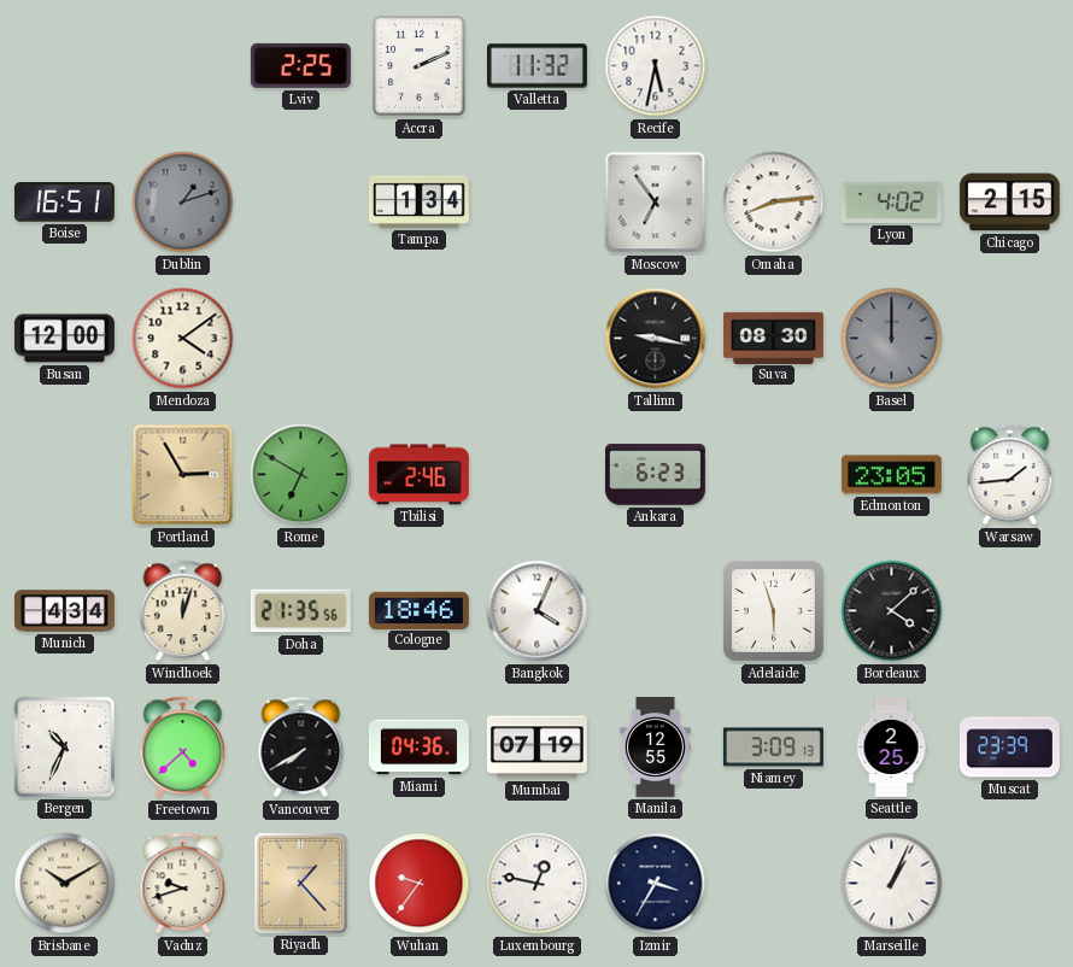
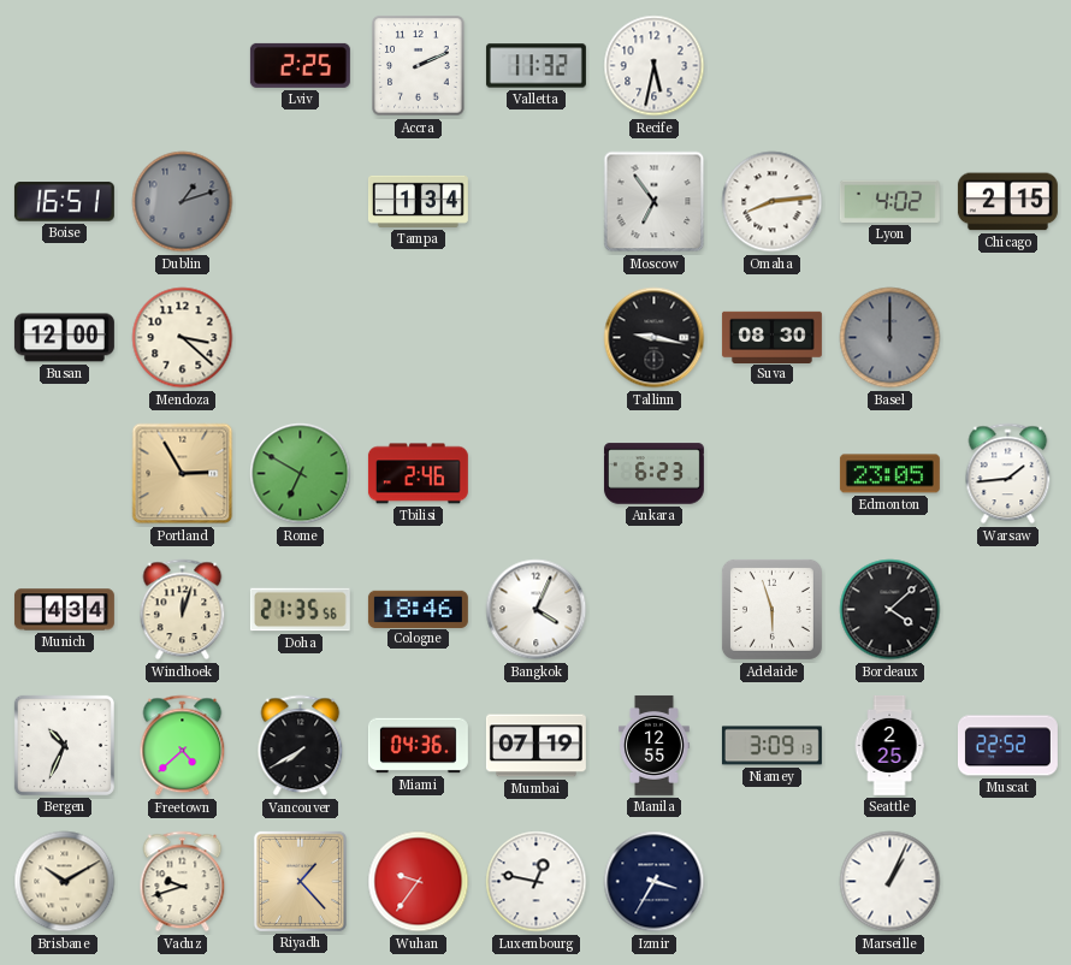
Mendoza: 4:09 -> 3:22 (183, 338)
Muscat: 23:39 -> 22:52 (1007, 746)
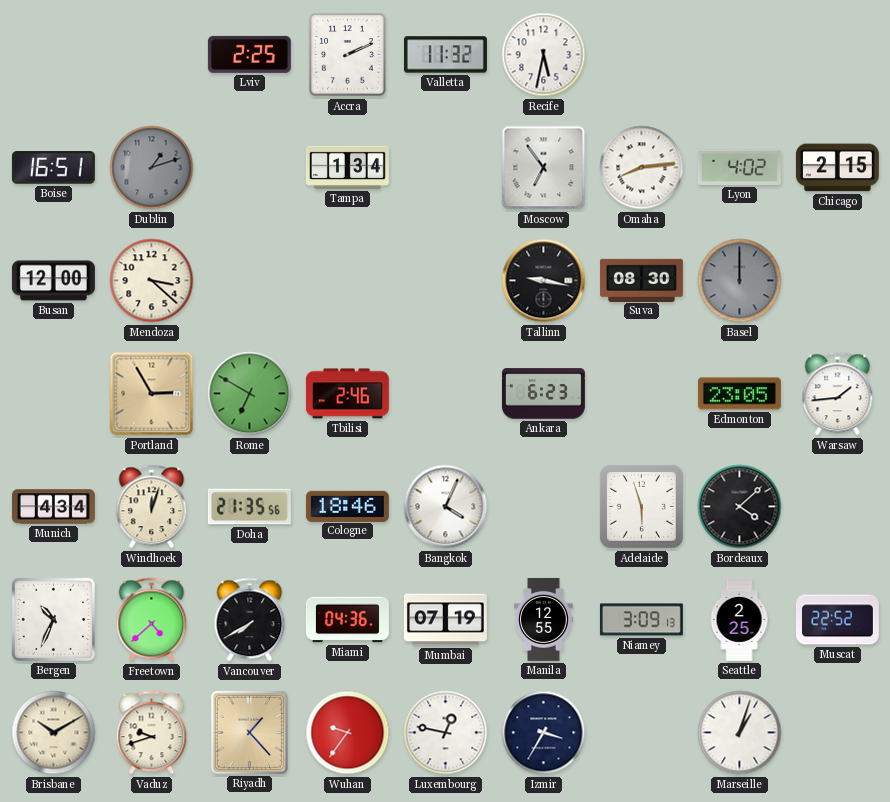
Marseille: 1:04 -> 1:03 (740, 733)
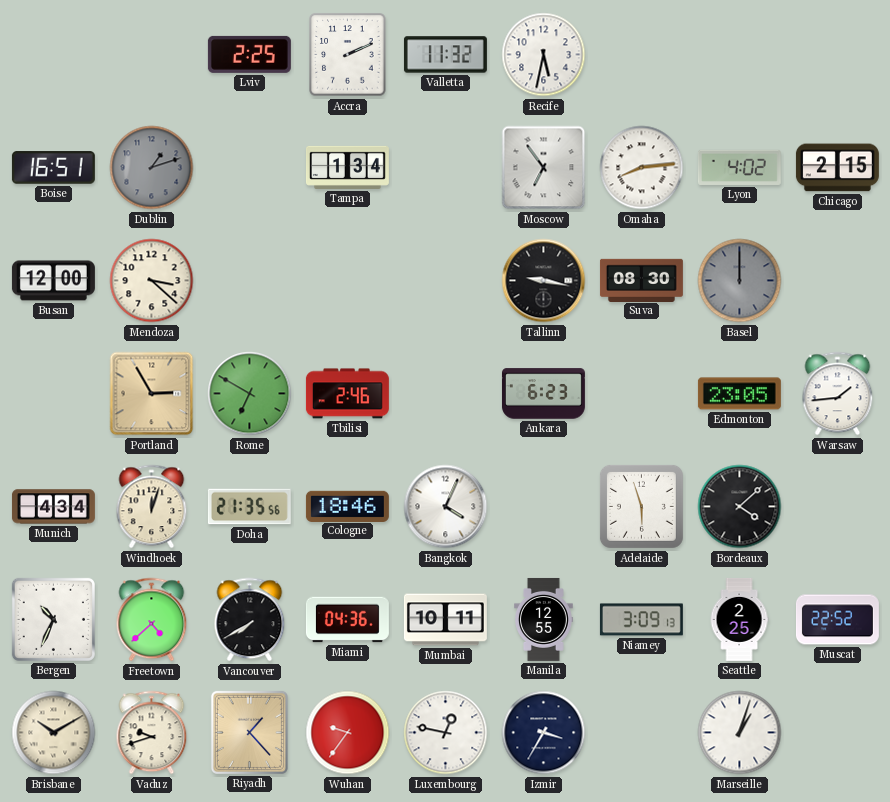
Mumbai: 07:19 -> 10:11 (445, 620)
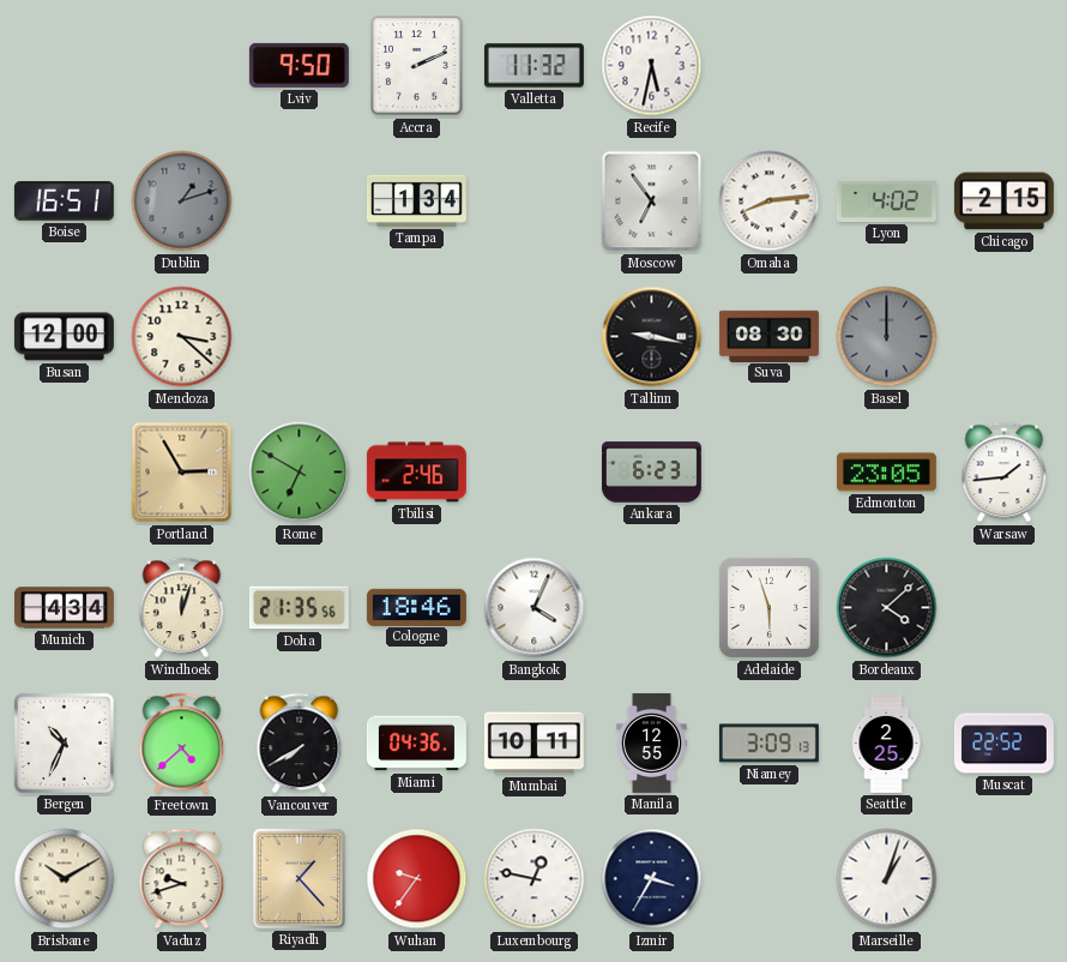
Lviv: 2:25 -> 9:50 (299, 65)
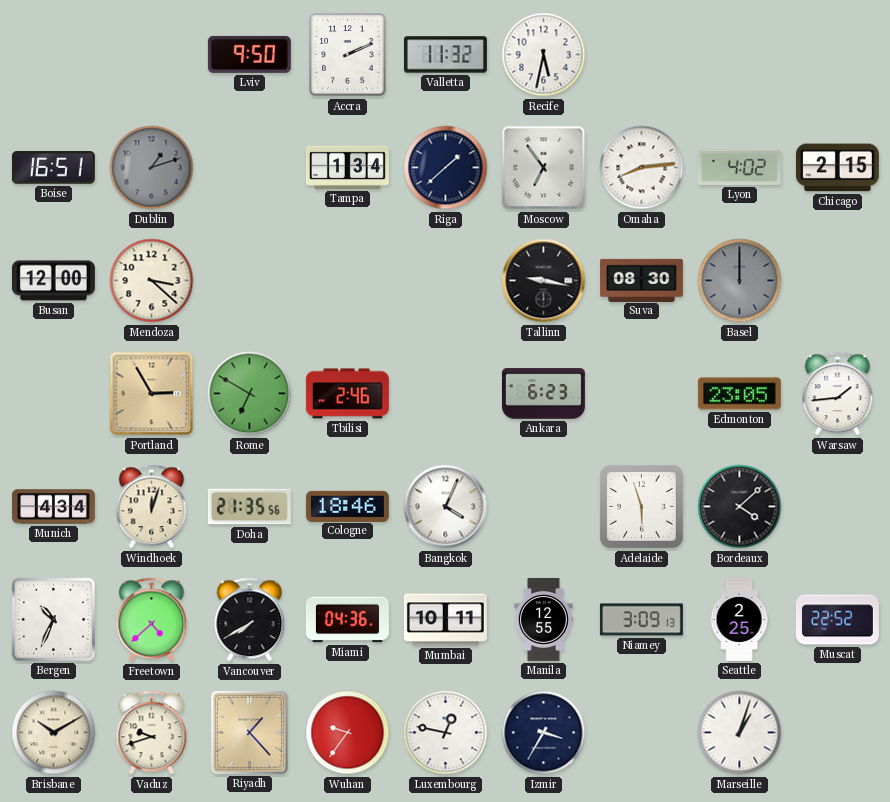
Riga: none -> 1:38 (446, 168)
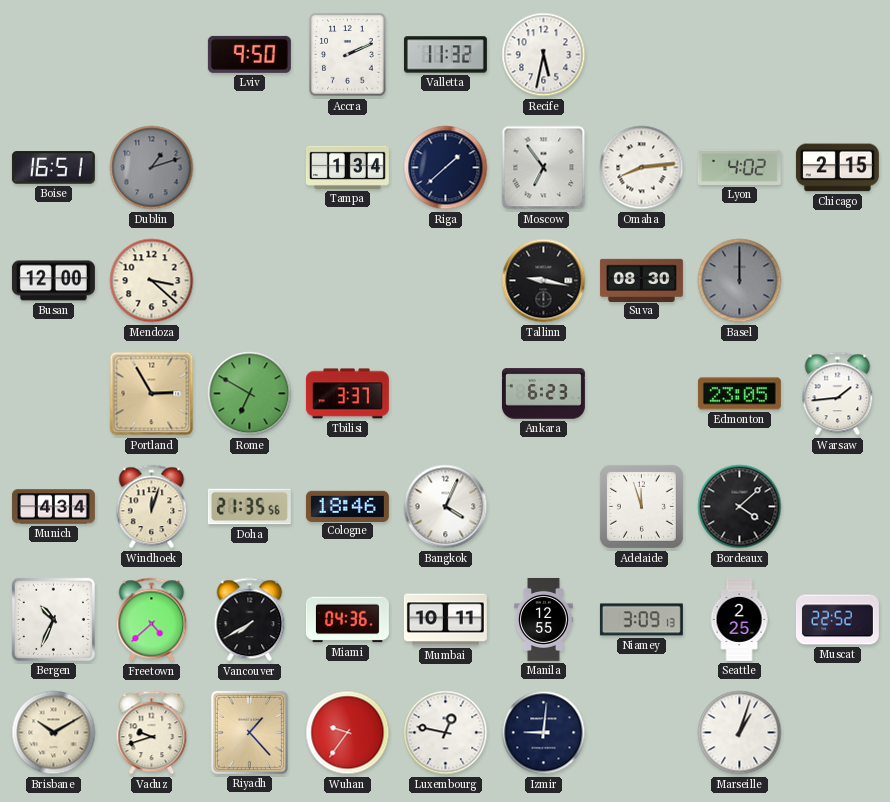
Tbilisi: 2:46 -> 3:37 (347, 394)
Adelaide: 5:57 -> 11:57 (641, 506)
Izmir: 3:35 -> 9:01 (544, 733)
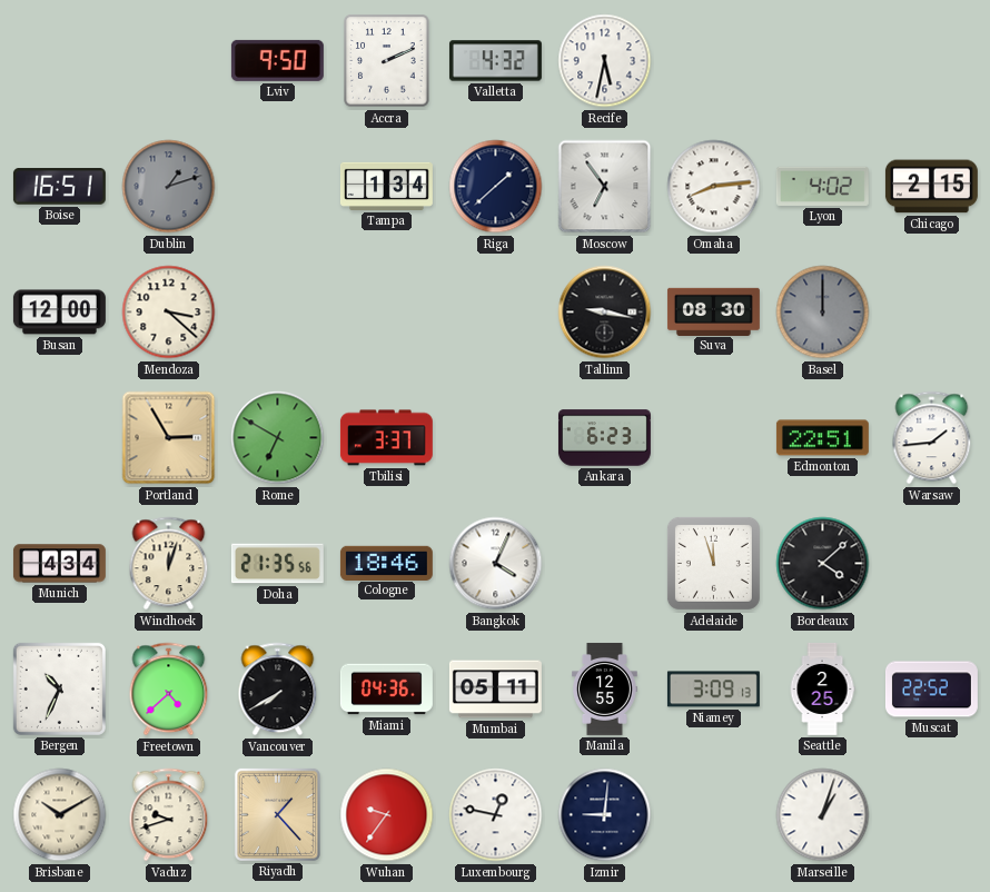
Valletta: 11:32 -> 4:32 (495, 61)
Edmonton: 23:05 -> 22:51 (822, 438)
Mumbai: 10:11 -> 05:11 (495, 690)
